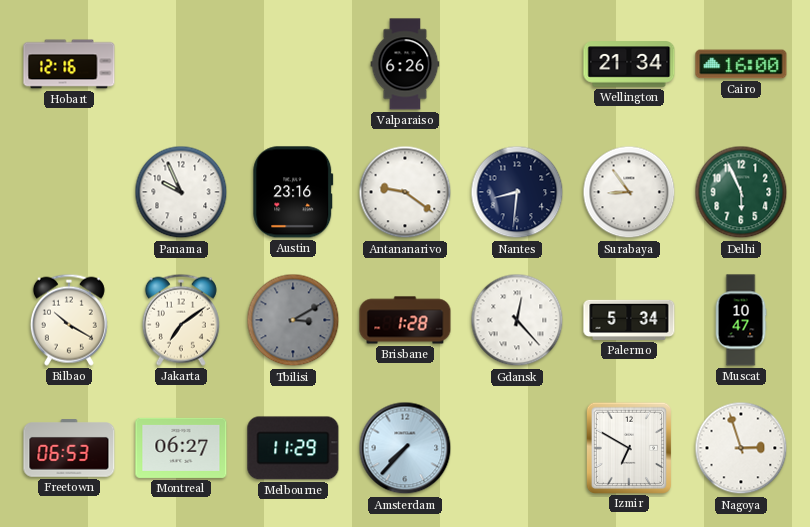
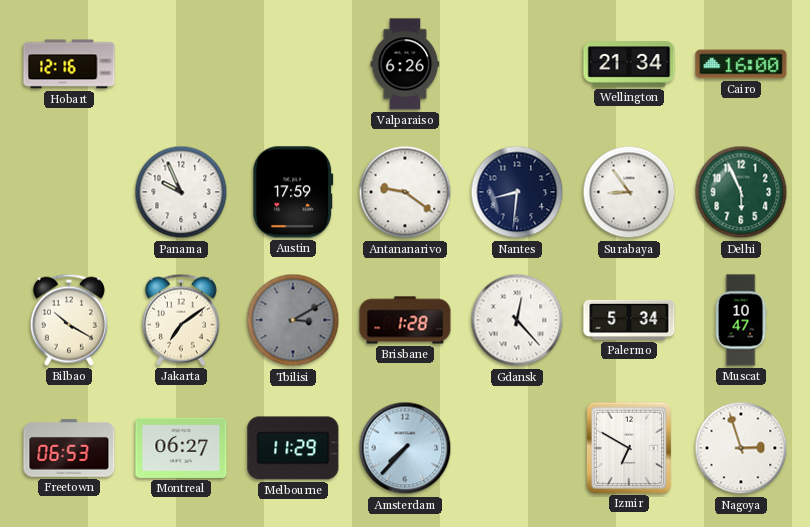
Austin: 23:16 -> 17:59 (293, 192)
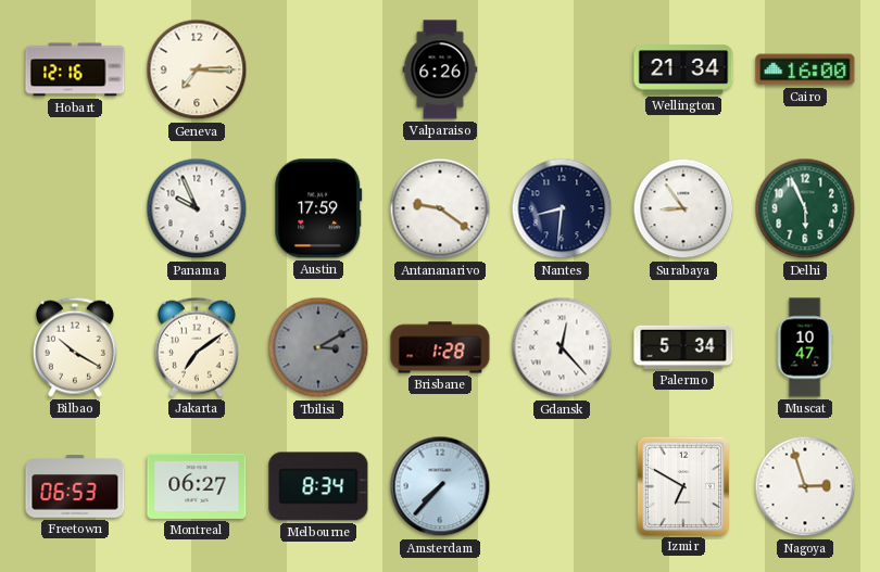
Geneva: none -> 7:15 (197, 69)
Melbourne: 11:29 -> 8:34 (318, 486)
